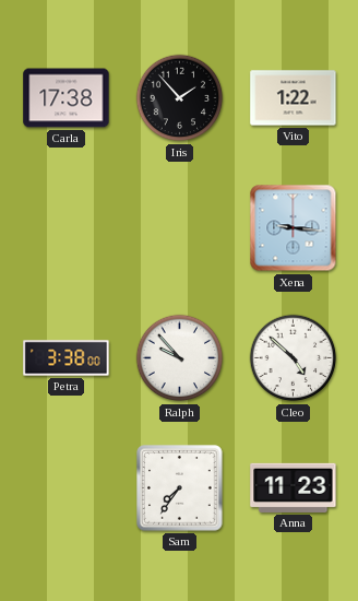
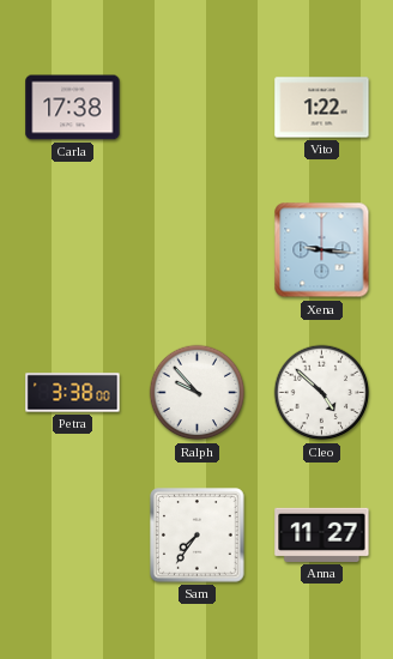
Iris: 1:53 -> none (180, 98)
Anna: 11:23 -> 11:27 (322, 534)
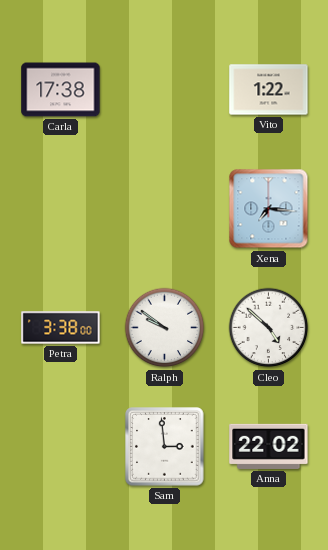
Xena: 9:16 -> 7:16 (269, 209)
Ralph: 9:53 -> 9:51 (165, 328)
Sam: 7:36 -> 2:59 (165, 447)
Anna: 11:27 -> 22:02 (269, 446)
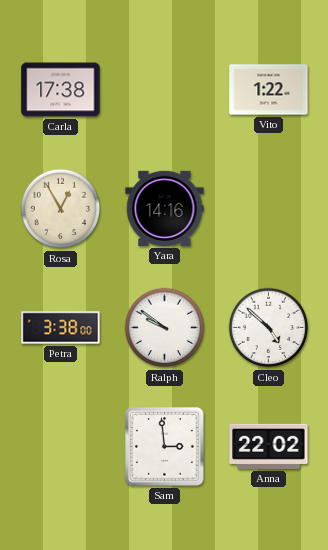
Rosa: none -> 12:55 (61, 209)
Yara: none -> 14:16 (165, 208)
Xena: 7:16 -> none (269, 209)
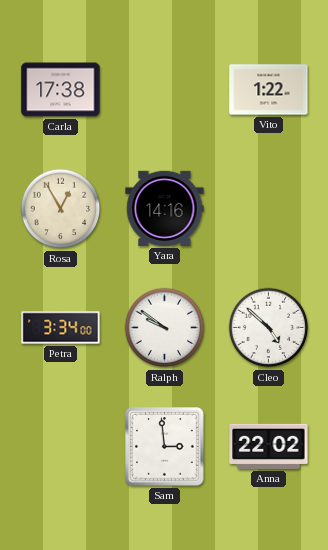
Petra: 3:38 -> 3:34 (61, 328)
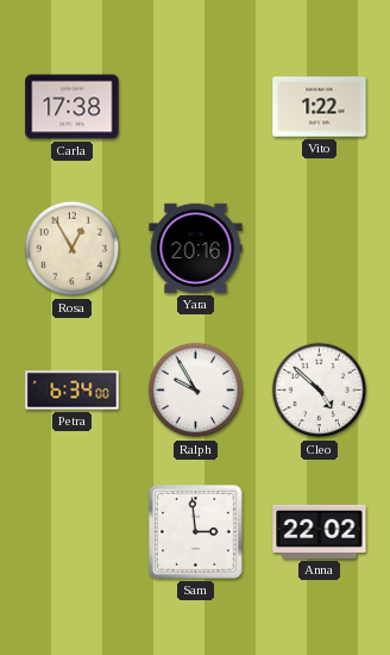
Yara: 14:16 -> 20:16 (196, 248)
Petra: 3:34 -> 6:34 (73, 391)
Ralph: 9:51 -> 9:55 (196, 391)
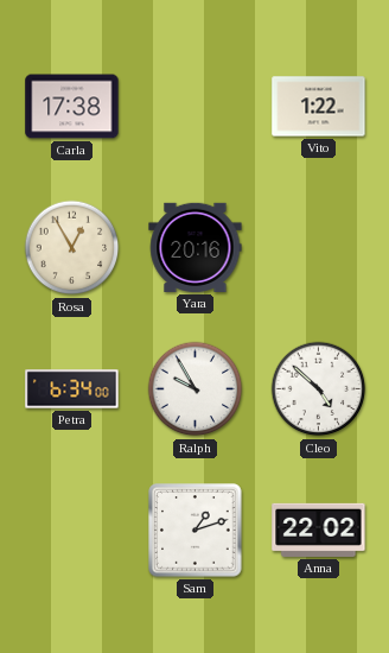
Sam: 2:59 -> 1:12 (196, 531)
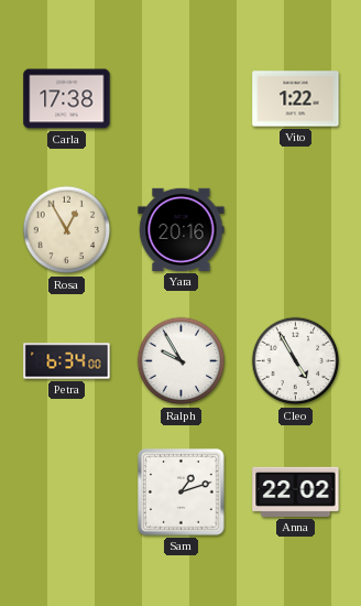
Cleo: 4:52 -> 4:55 (296, 361)
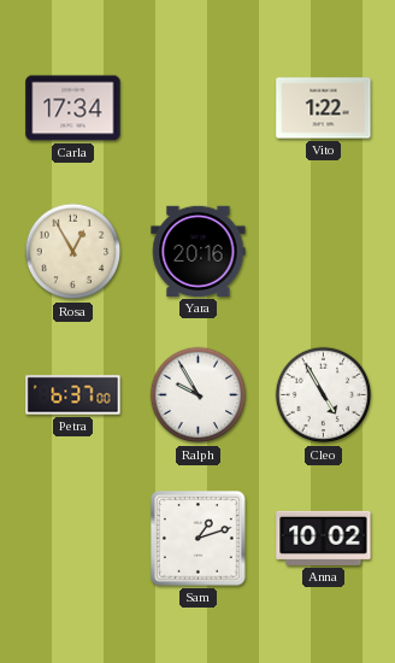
Carla: 17:38 -> 17:34 (73, 108)
Petra: 6:34 -> 6:37 (73, 395)
Anna: 22:02 -> 10:02 (324, 538)
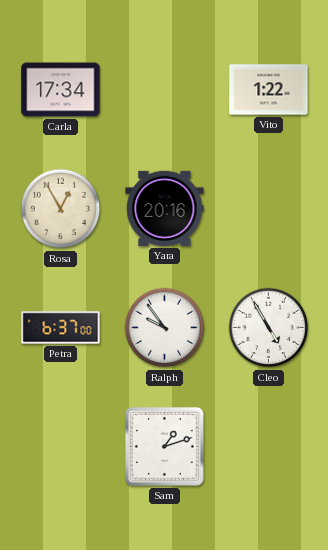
Ralph: 9:55 -> 9:54 (165, 328)
Anna: 10:02 -> none (324, 538)
